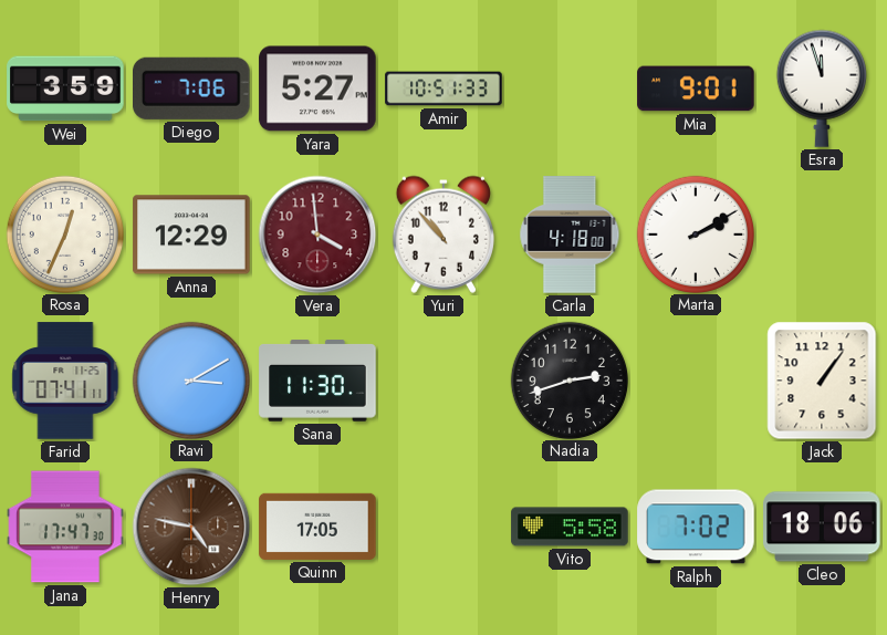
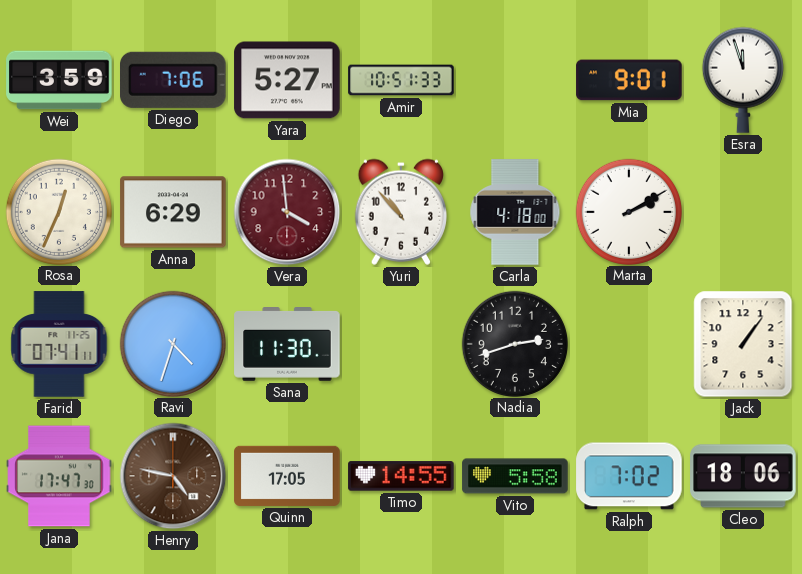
Anna: 12:29 -> 6:29 (173, 212)
Ravi: 3:10 -> 4:33 (172, 343)
Timo: none -> 14:55 (401, 476)
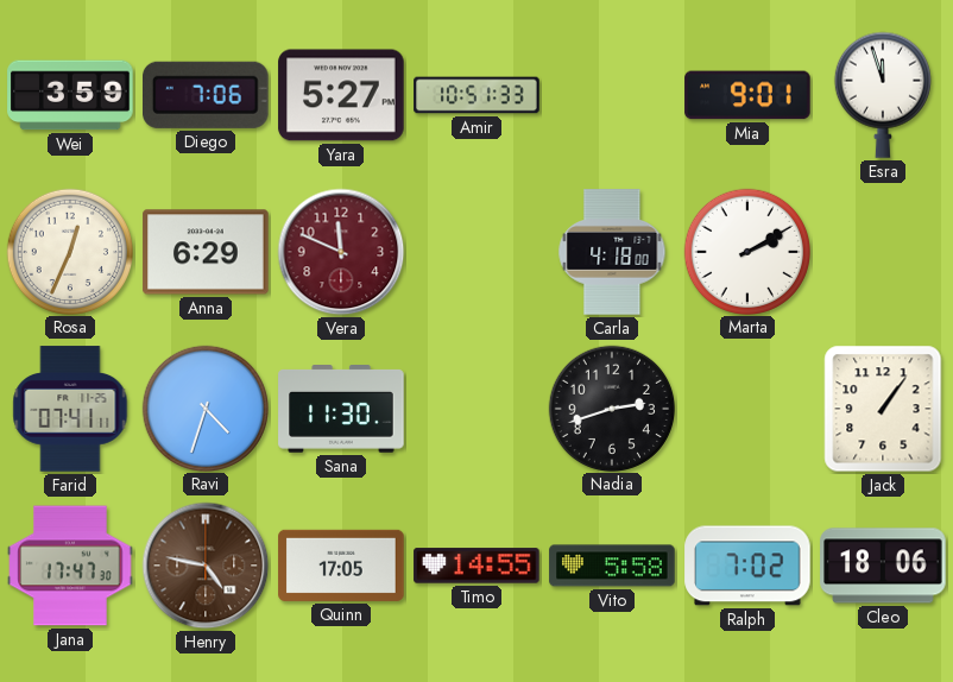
Vera: 3:59 -> 11:49 (341, 252)
Yuri: 10:53 -> none (401, 212)
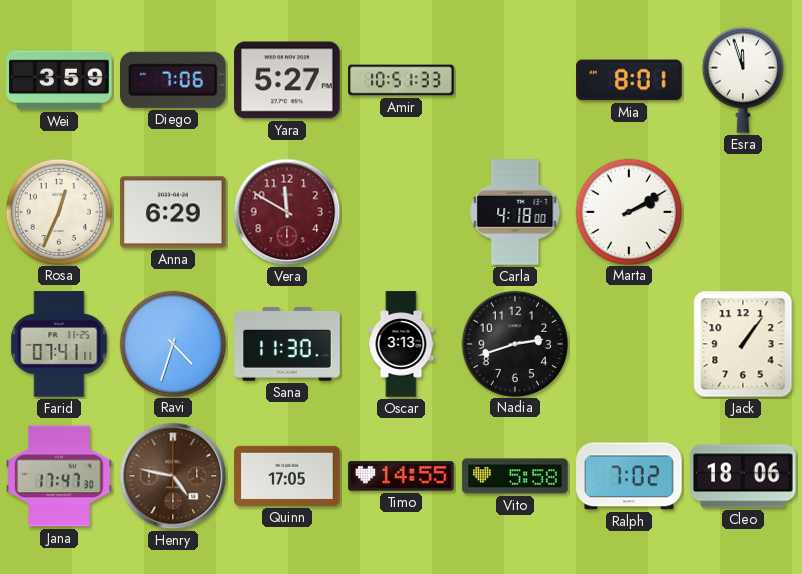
Mia: 9:01 -> 8:01 (629, 80)
Vera: 11:49 -> 11:50 (287, 212)
Oscar: none -> 3:13 (401, 344)
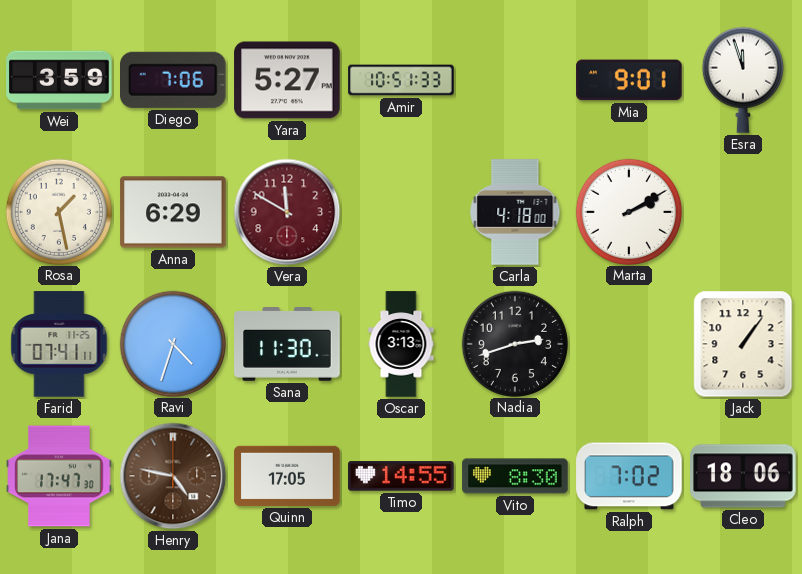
Mia: 8:01 -> 9:01 (629, 80)
Rosa: 12:34 -> 1:28 (58, 211)
Vito: 5:58 -> 8:30 (515, 476)
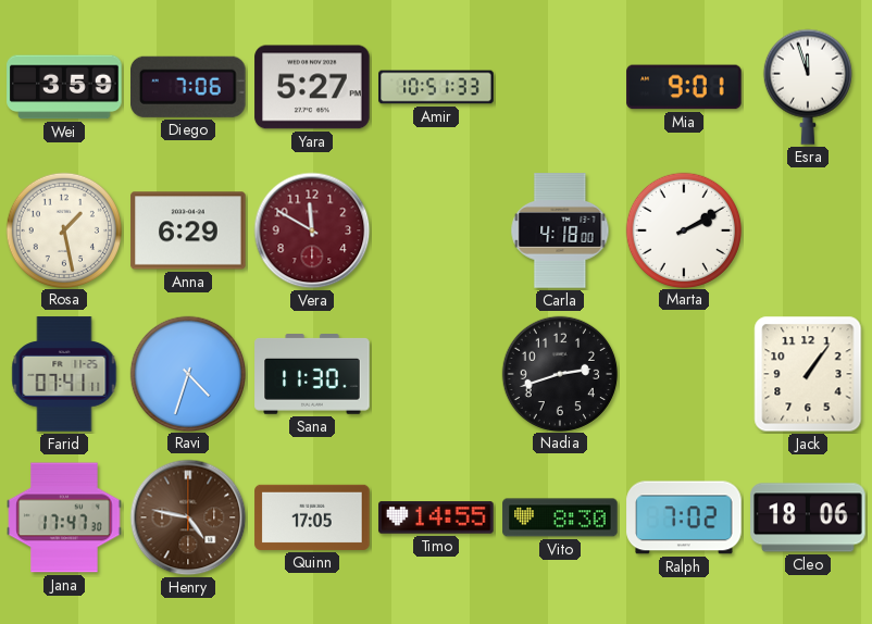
Oscar: 3:13 -> none (401, 344)
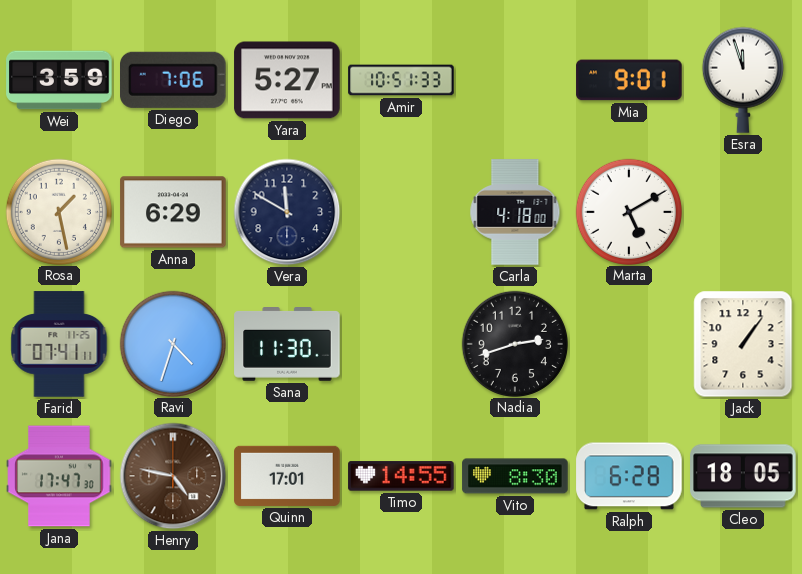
Vera dial: burgundy -> navy (287, 212)
Marta: 2:10 -> 5:10 (628, 211)
Quinn: 17:05 -> 17:01 (287, 476)
Ralph: 7:02 -> 6:28 (629, 476)
Cleo: 18:06 -> 18:05 (743, 476)
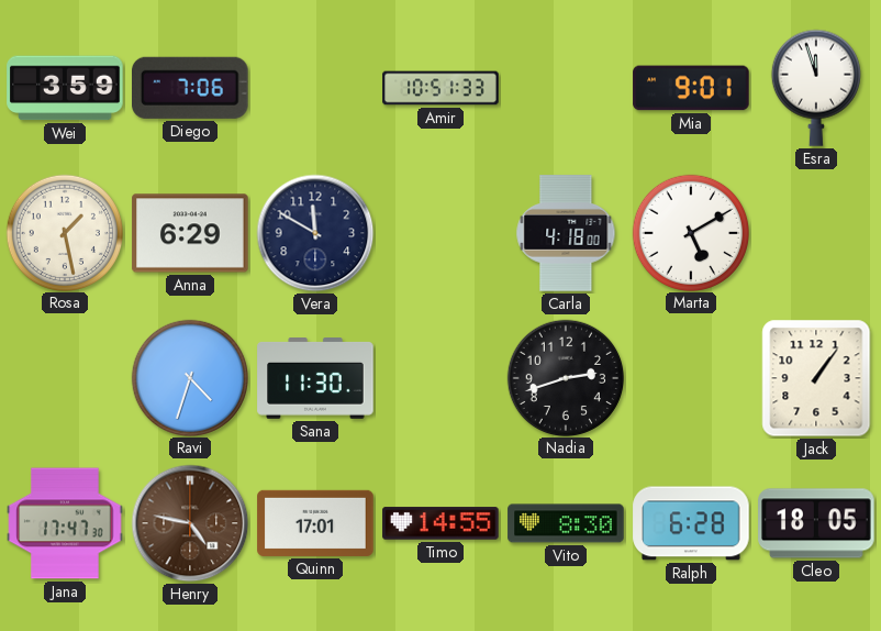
Yara: 5:27 -> none (287, 80)
Farid: 07:41 -> none (59, 344)
